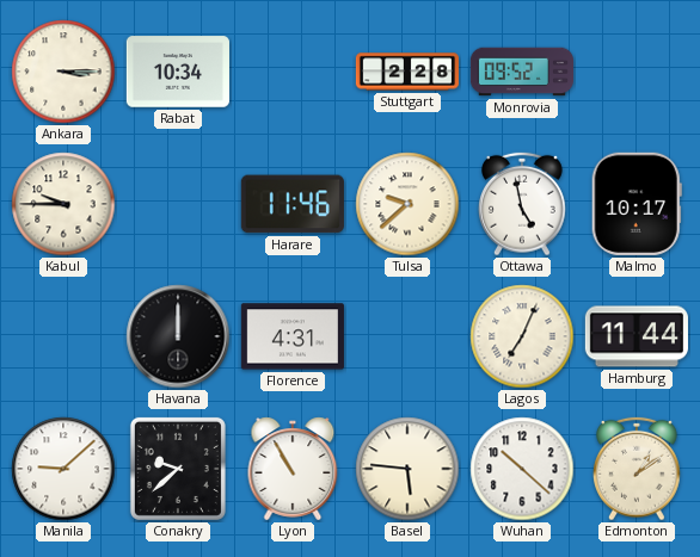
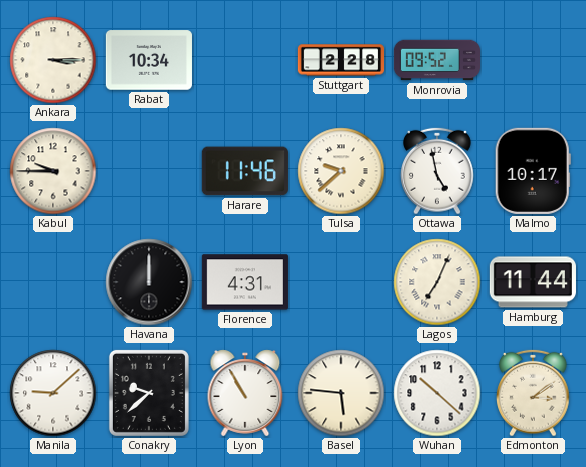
Edmonton: 1:09 -> 3:09 (534, 393)
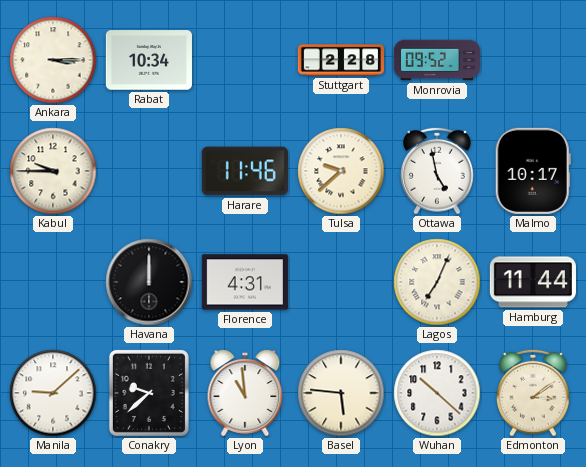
Lyon: 10:55 -> 10:59 (245, 393)
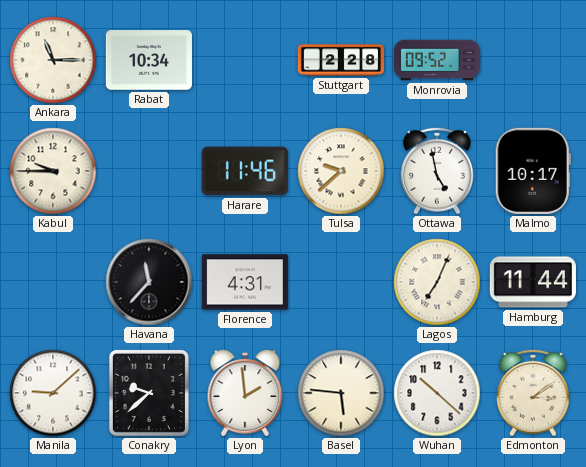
Ankara: 3:15 -> 11:15 (53, 60)
Havana: 12:00 -> 11:37 (149, 282)
Lyon: 10:59 -> 1:59 (245, 393)
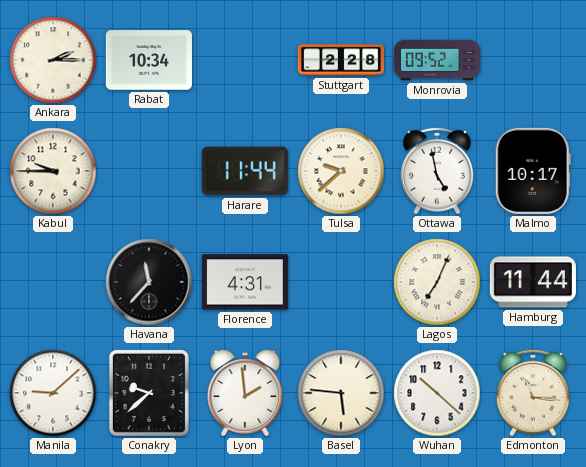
Ankara: 11:15 -> 2:15 (53, 60)
Harare: 11:46 -> 11:44 (245, 171)
Edmonton: 3:09 -> 11:16 (534, 393)
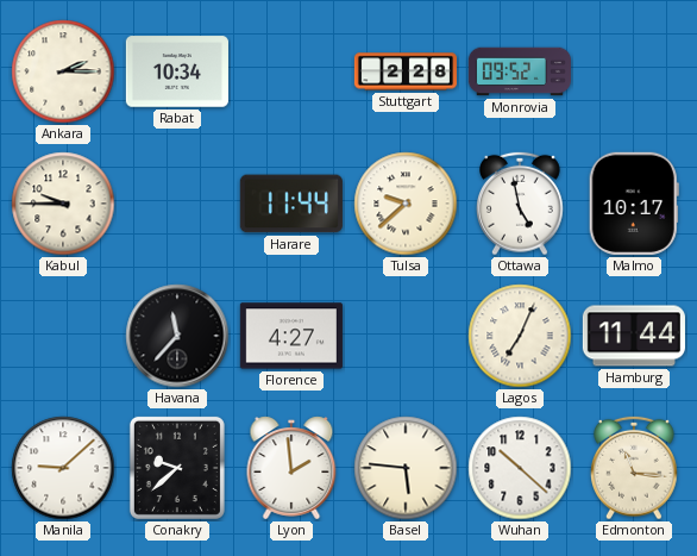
Florence: 4:31 -> 4:27 (291, 336)
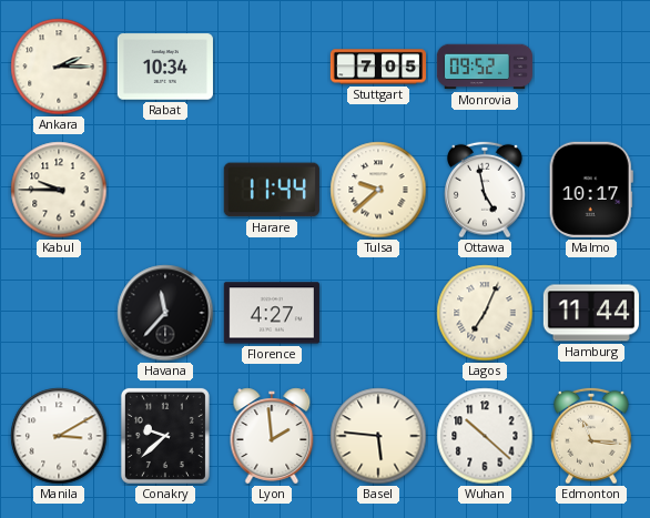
Stuttgart: 2:28 -> 7:05 (377, 67)
Manila: 9:08 -> 3:10 (59, 436)
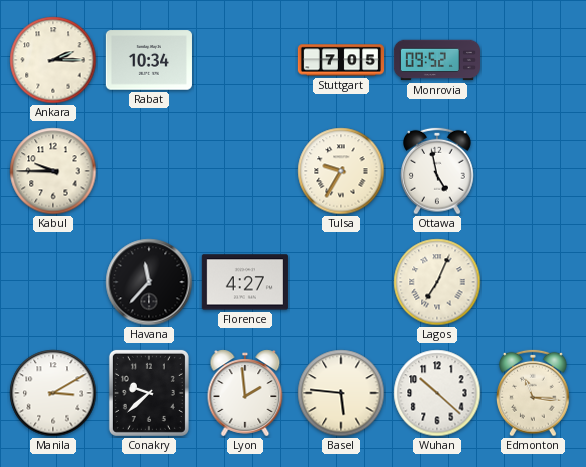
Harare: 11:44 -> none (272, 190)
Tulsa: 9:38 -> 9:35 (341, 171)
Malmo: 10:17 -> none (591, 190)
Hamburg: 11:44 -> none (591, 313)
